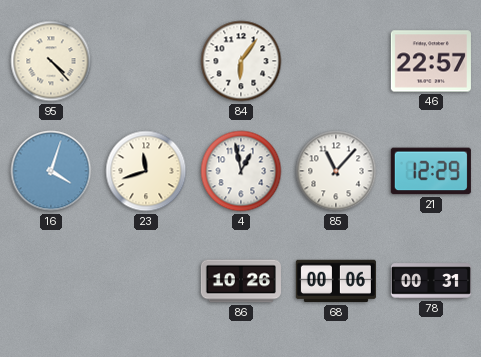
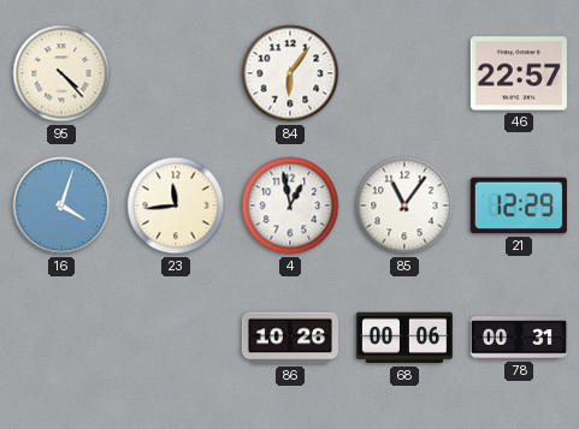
23: 11:42 -> 11:44 (176, 205)
85: 11:07 -> 11:06 (404, 205)
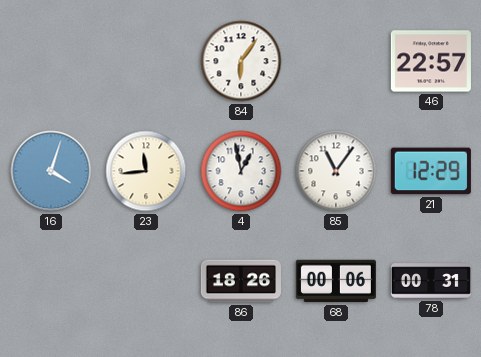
95: 4:23 -> none (61, 73)
86: 10:26 -> 18:26 (241, 281)
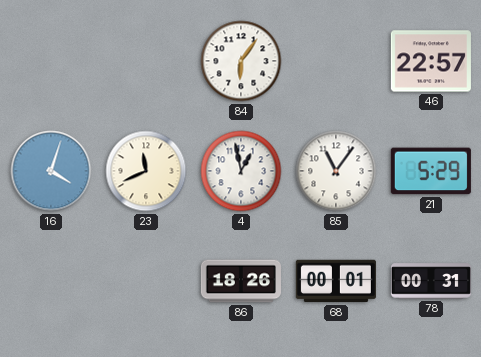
23: 11:44 -> 11:41 (146, 171)
21: 12:29 -> 5:29 (431, 171)
68: 00:06 -> 00:01 (336, 281)
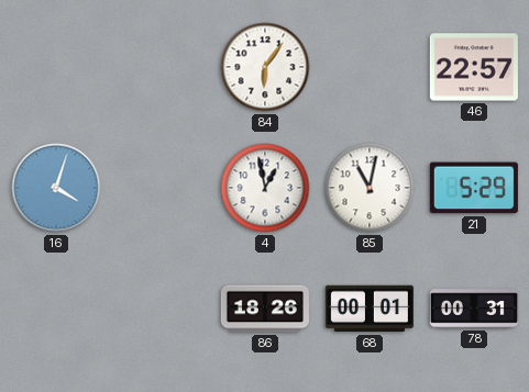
23: 11:41 -> none (146, 171)
85: 11:06 -> 11:02 (370, 188)
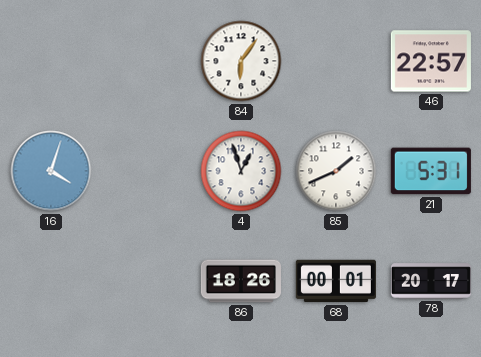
4: 12:58 -> 12:57 (241, 171)
85: 11:02 -> 1:41 (336, 171)
21: 5:29 -> 5:31 (431, 171)
78: 00:31 -> 20:17 (431, 281)
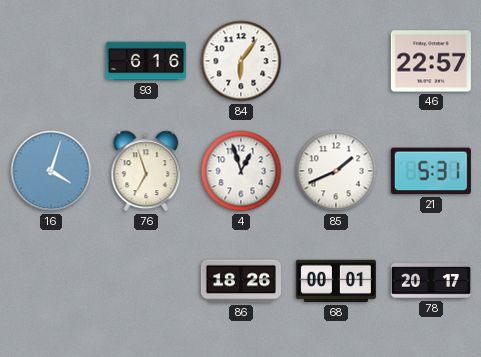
93: none -> 6:16 (146, 61)
76: none -> 6:57 (146, 171)
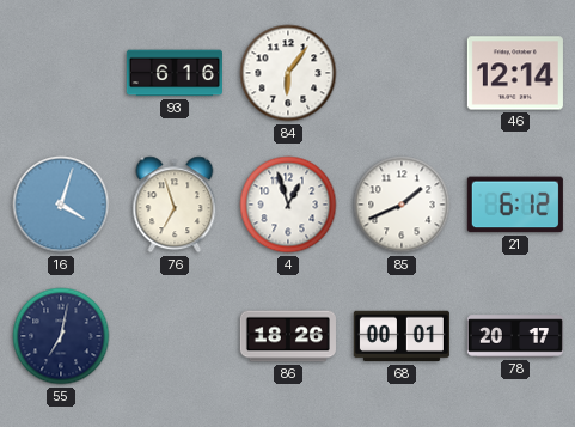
46: 22:57 -> 12:14 (515, 73)
21: 5:31 -> 6:12 (515, 205)
55: none -> 7:02 (61, 336)
